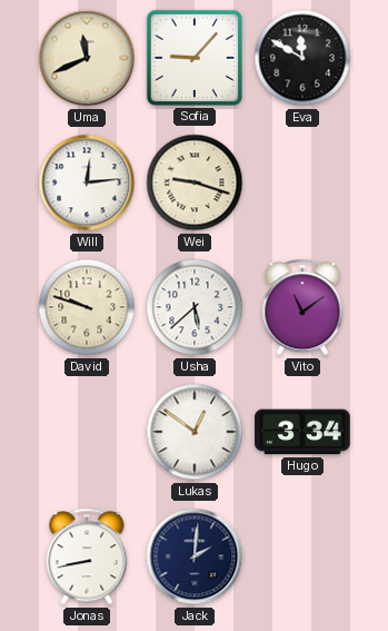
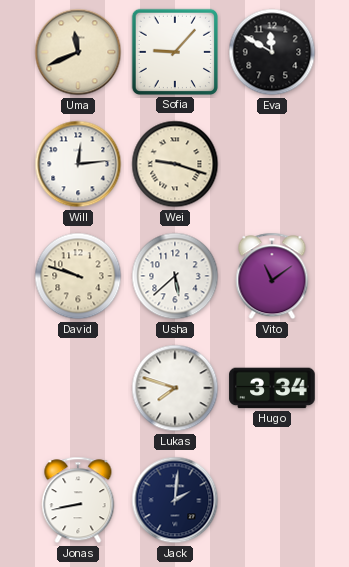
Lukas: 12:51 -> 7:48 (175, 388)
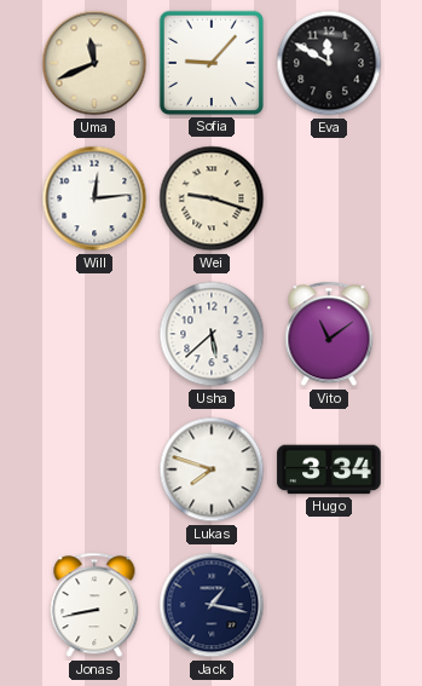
David: 9:48 -> none (78, 276)
Jack: 2:01 -> 1:17 (212, 605)
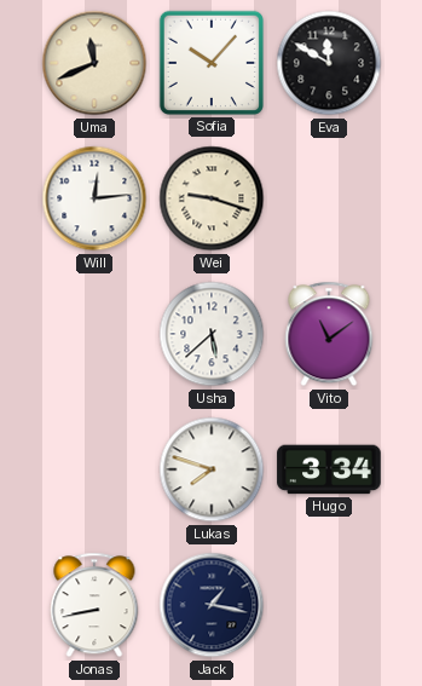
Sofia: 9:07 -> 10:07 (212, 63)
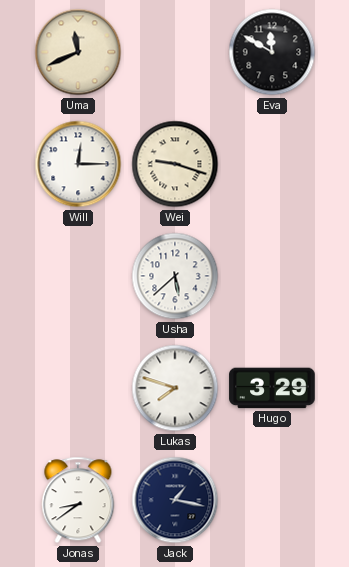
Sofia: 10:07 -> none (212, 63)
Will: 12:14 -> 12:15 (78, 164)
Vito: 11:09 -> none (329, 334)
Hugo: 3:34 -> 3:29 (272, 388)
Jonas: 8:43 -> 8:39 (78, 500)
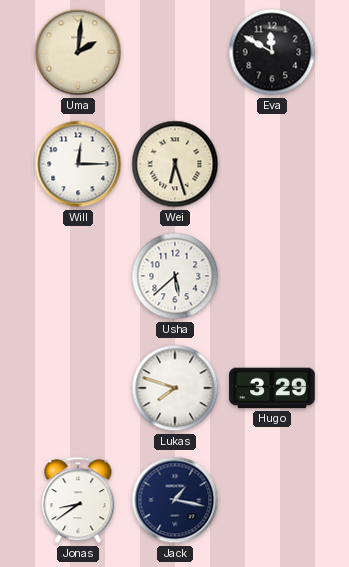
Uma: 11:41 -> 2:01 (78, 52)
Wei: 9:18 -> 6:27 (175, 164)
